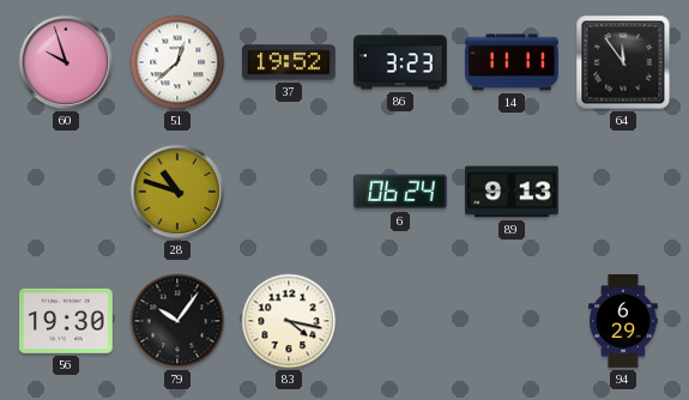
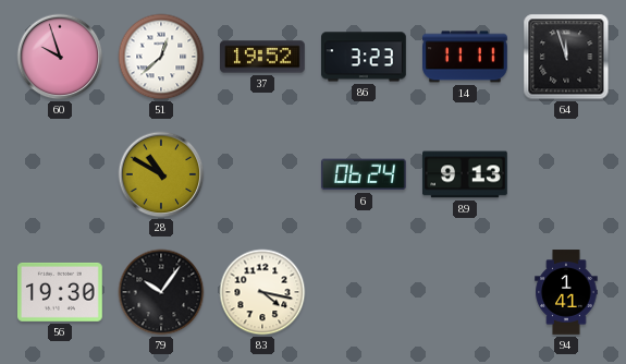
64: 11:54 -> 11:57 (566, 57)
28: 10:48 -> 10:50 (161, 174)
94: 6:29 -> 1:41 (566, 292)
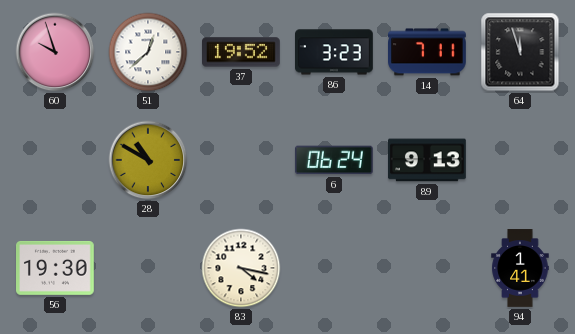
14: 11:11 -> 7:11 (428, 52)
79: 10:06 -> none (161, 292)
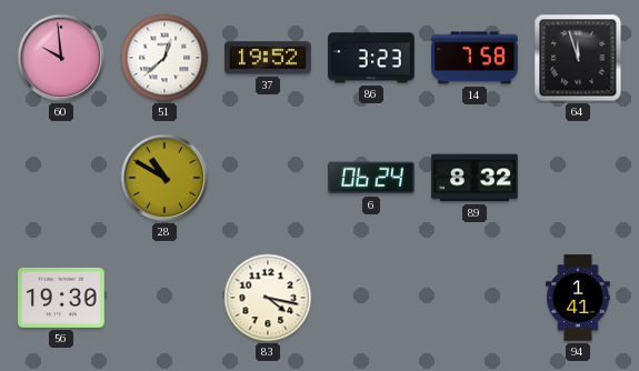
60: 9:57 -> 9:59 (61, 58)
14: 7:11 -> 7:58 (476, 58)
89: 9:13 -> 8:32 (476, 178)
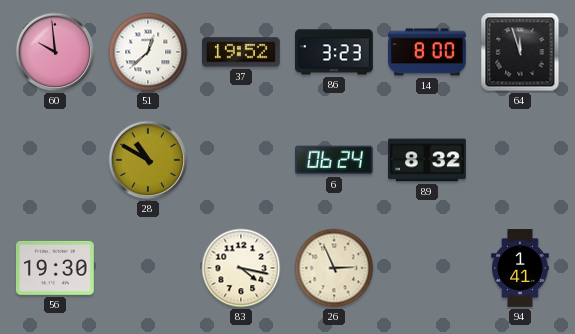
14: 7:58 -> 8:00 (428, 52)
26: none -> 2:56 (334, 268)
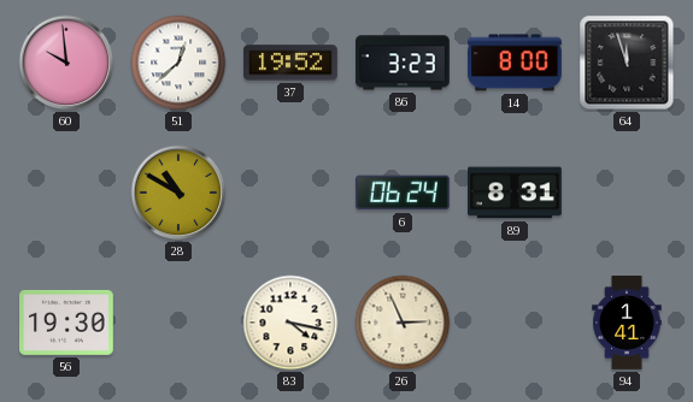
89: 8:32 -> 8:31 (516, 193)
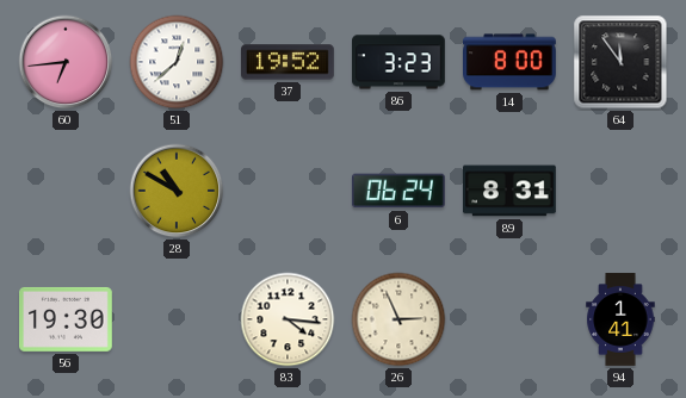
60: 9:59 -> 6:44 (66, 62)
64: 11:57 -> 11:54 (620, 62)
83: 4:17 -> 4:16 (288, 319)
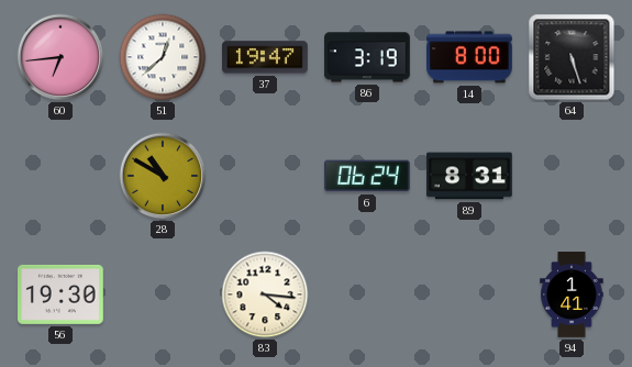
37: 19:52 -> 19:47 (266, 57)
86: 3:23 -> 3:19 (368, 57)
64: 11:54 -> 5:27 (572, 57)
26: 2:56 -> none (398, 319)
